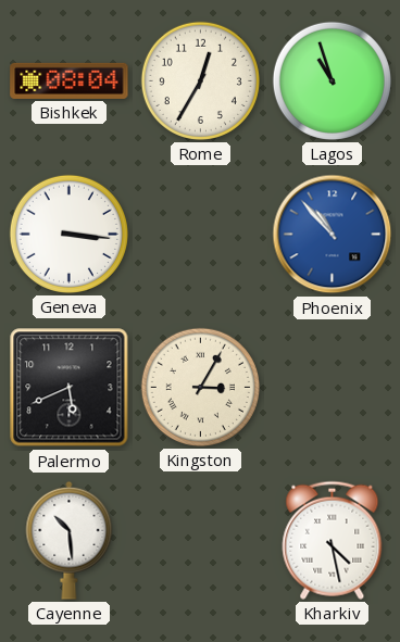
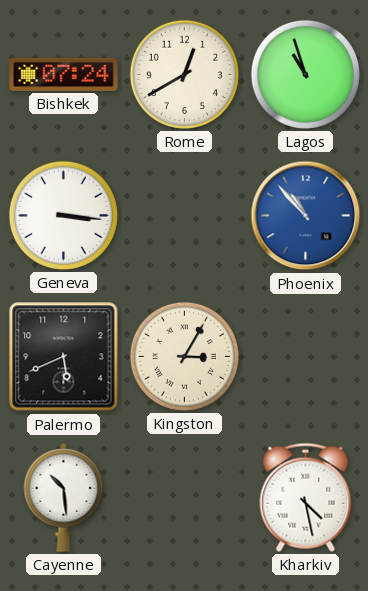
Bishkek: 08:04 -> 07:24 (64, 74)
Rome: 12:35 -> 12:40 (184, 74)
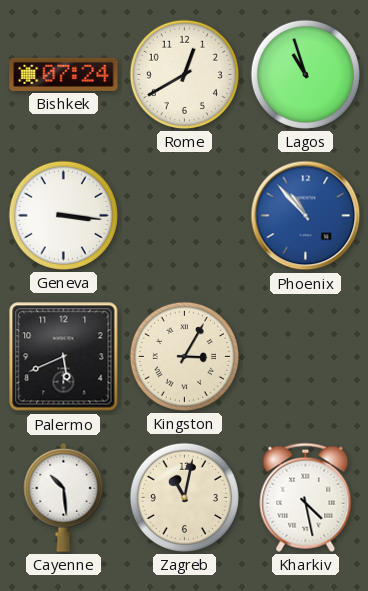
Zagreb: none -> 11:02 (184, 497)
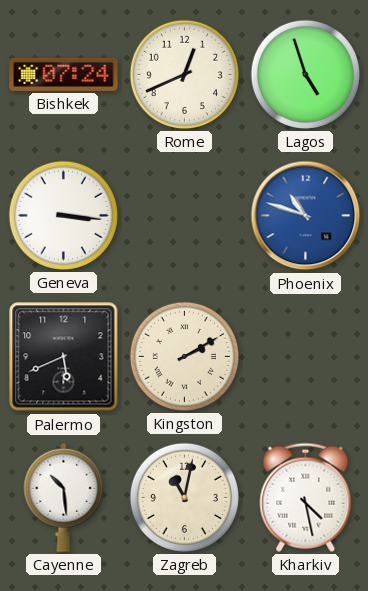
Rome: 12:40 -> 12:41 (184, 74)
Lagos: 10:57 -> 4:57 (305, 74)
Phoenix: 10:53 -> 10:48 (306, 216)
Kingston: 3:05 -> 2:10 (184, 356)
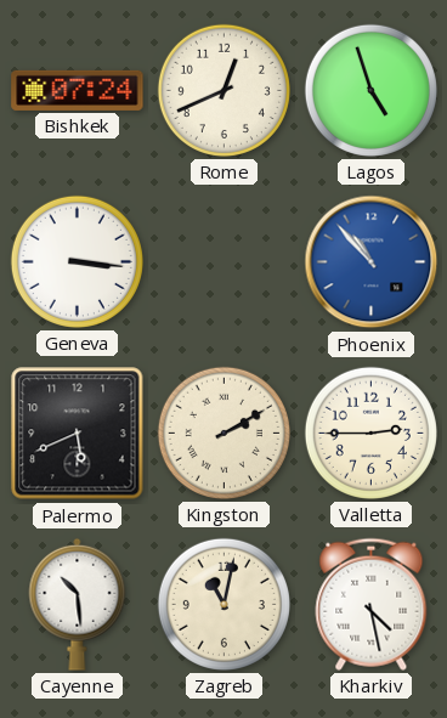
Phoenix: 10:48 -> 10:53 (372, 262)
Valletta: none -> 2:45 (370, 433)
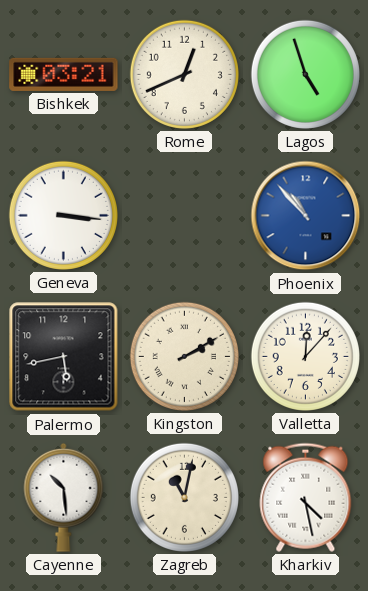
Bishkek: 07:24 -> 03:21 (64, 74)
Palermo: 5:41 -> 5:43 (64, 357)
Valletta: 2:45 -> 12:07 (305, 356)
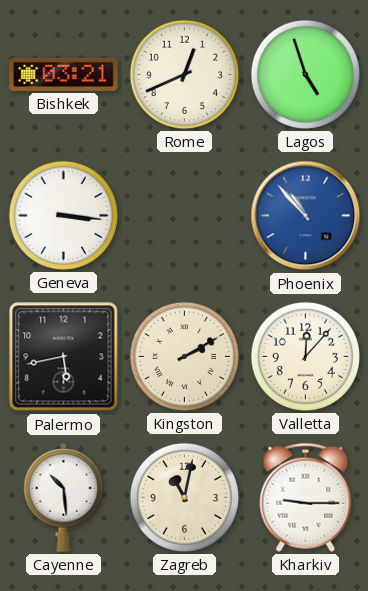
Kharkiv: 4:28 -> 9:15 (306, 497)
